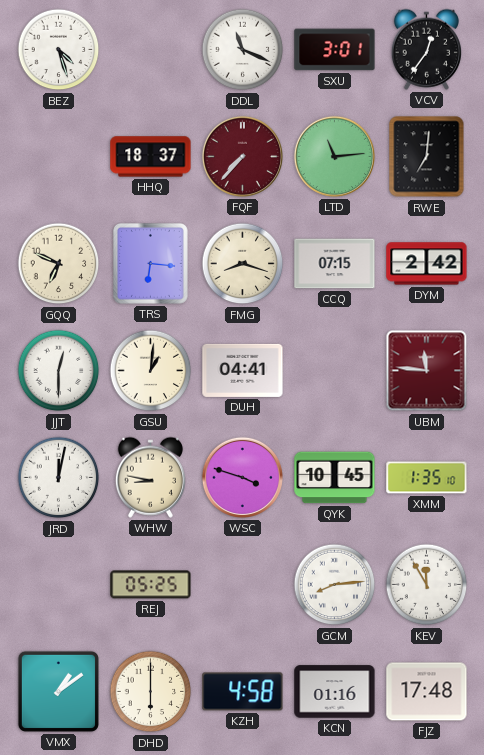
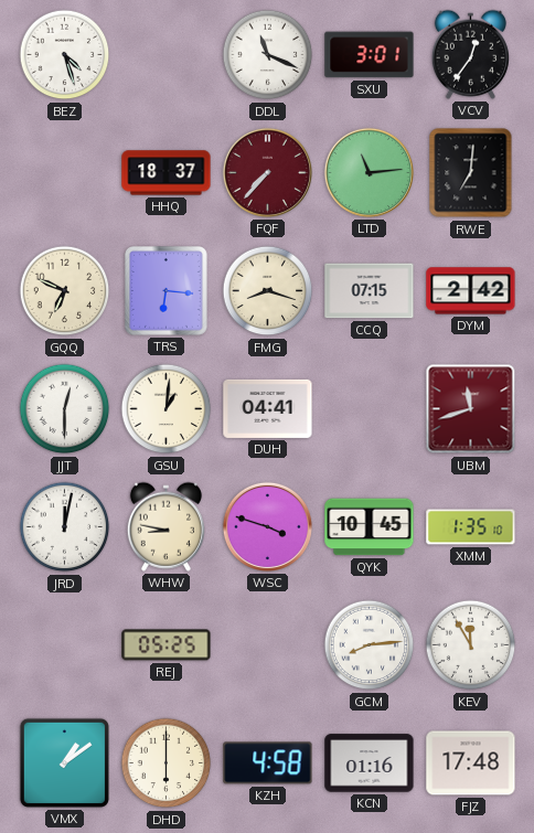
UBM: 11:46 -> 11:42 (471, 409)
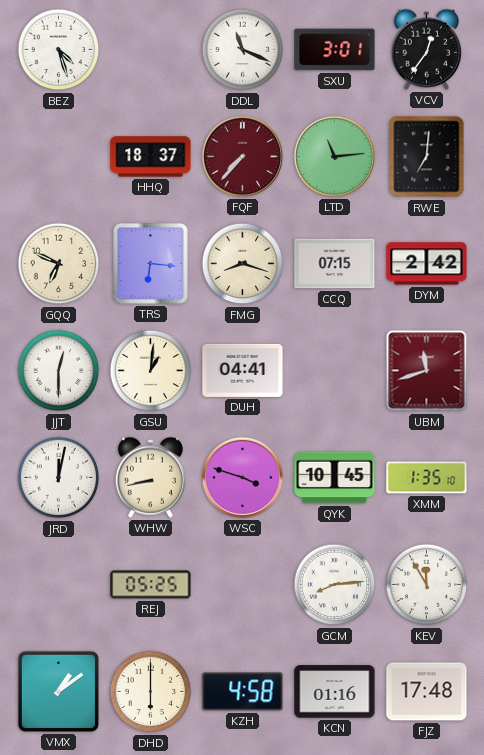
WHW: 8:47 -> 8:43 (150, 477)
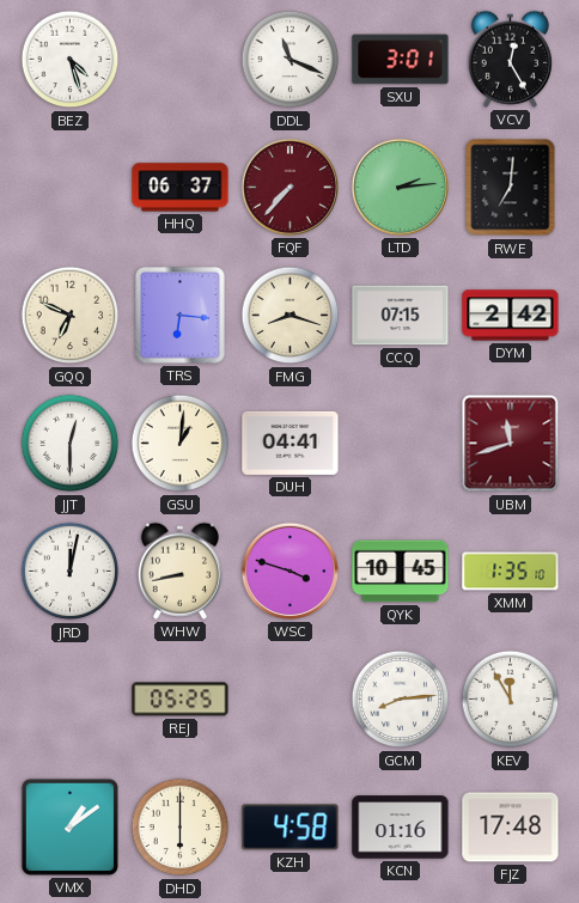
VCV: 12:36 -> 12:25 (510, 59)
HHQ: 18:37 -> 06:37 (181, 188)
LTD: 11:14 -> 2:14 (400, 187)
